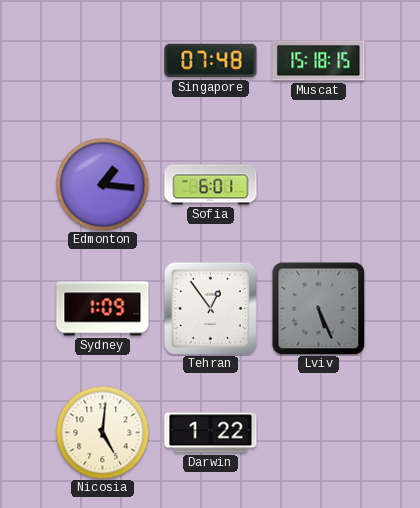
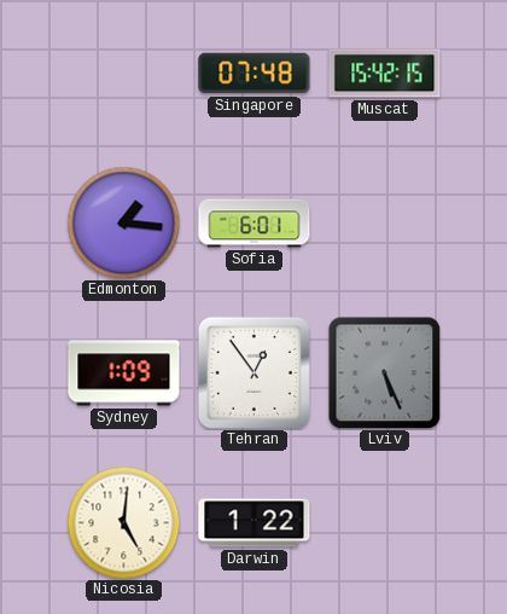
Muscat: 15:18 -> 15:42 (385, 74)
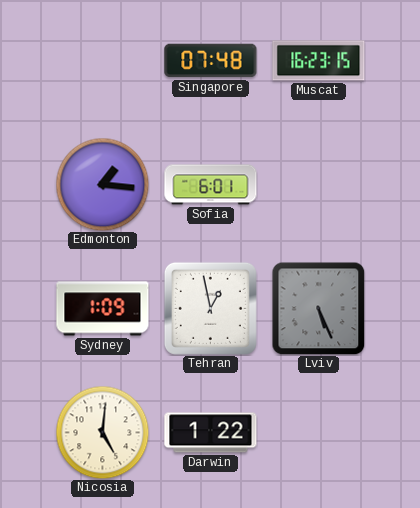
Muscat: 15:42 -> 16:23 (319, 61)
Tehran: 12:54 -> 12:58 (210, 308)
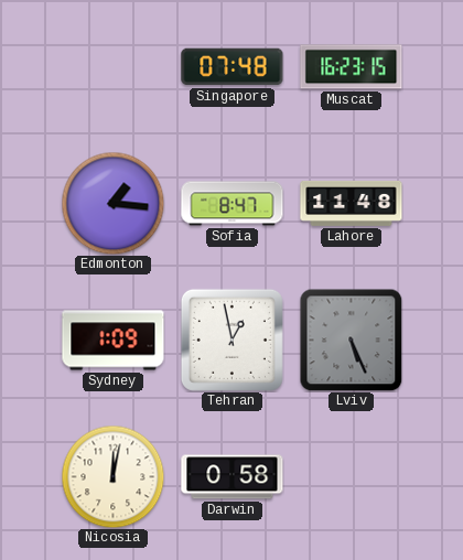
Sofia: 6:01 -> 8:47 (233, 204)
Lahore: none -> 11:48 (352, 203)
Nicosia: 5:01 -> 12:02 (112, 476)
Darwin: 1:22 -> 0:58 (233, 477)
